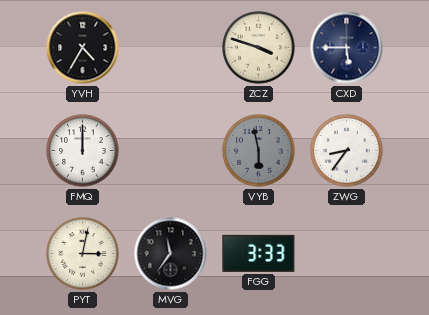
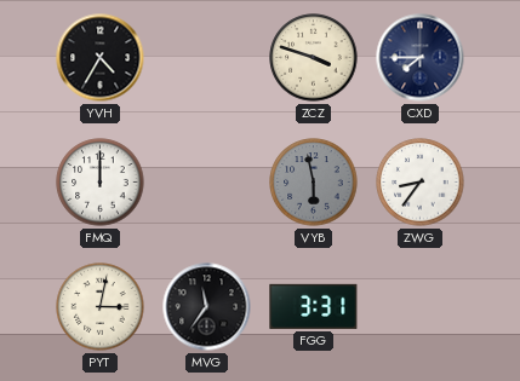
CXD: 5:45 -> 7:45 (421, 58)
FGG: 3:33 -> 3:31 (314, 306)
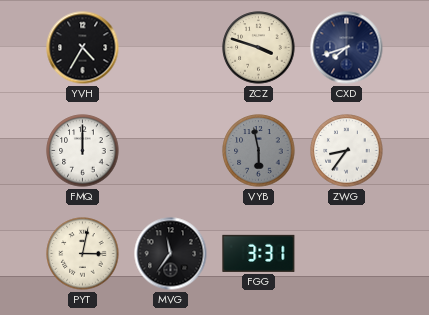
CXD: 7:45 -> 7:42 (347, 48)
